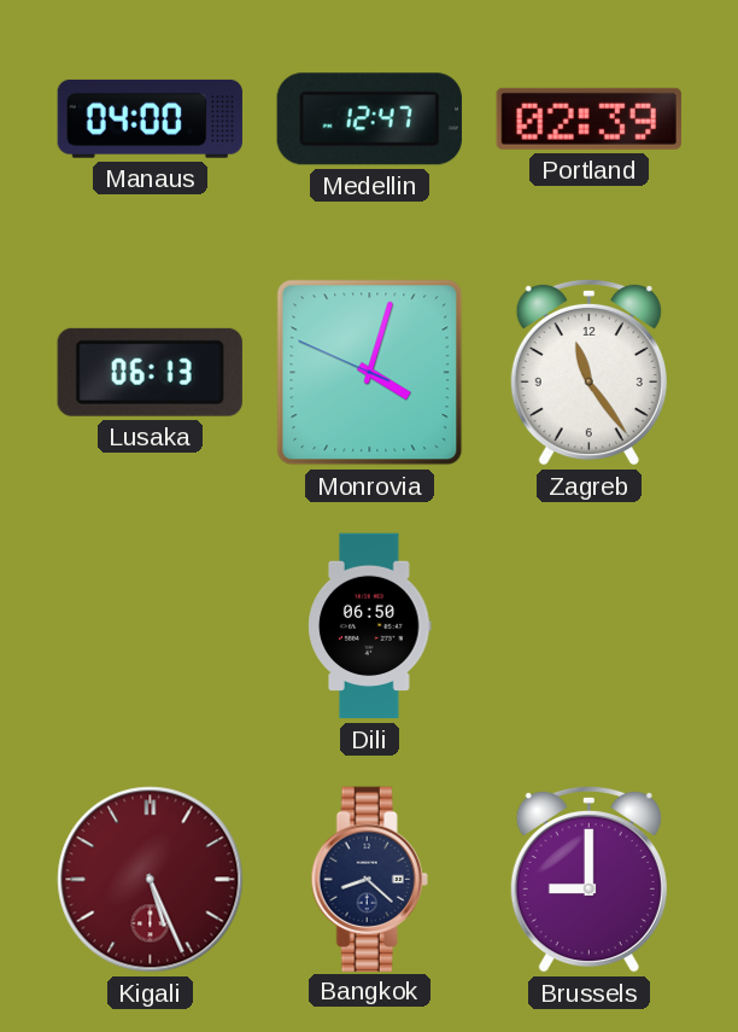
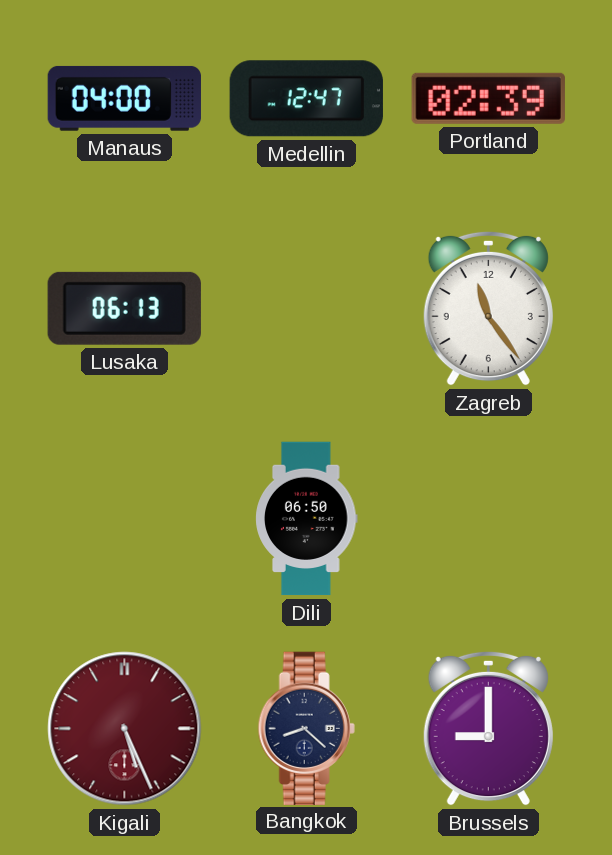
Monrovia: 4:02 -> none (370, 373)
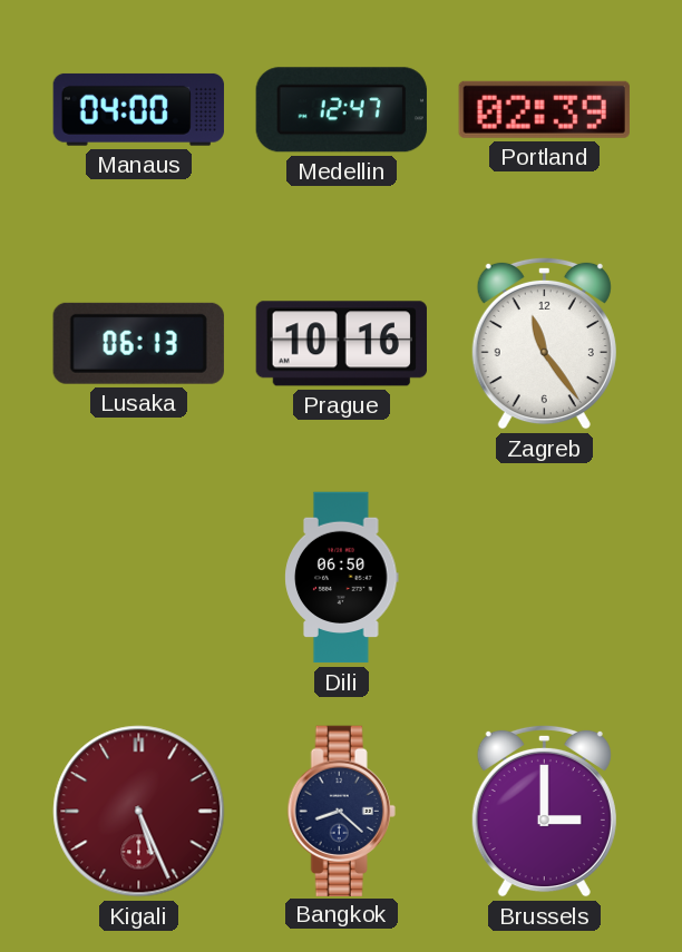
Prague: none -> 10:16 (341, 344)
Brussels: 9:00 -> 3:00 (544, 811)
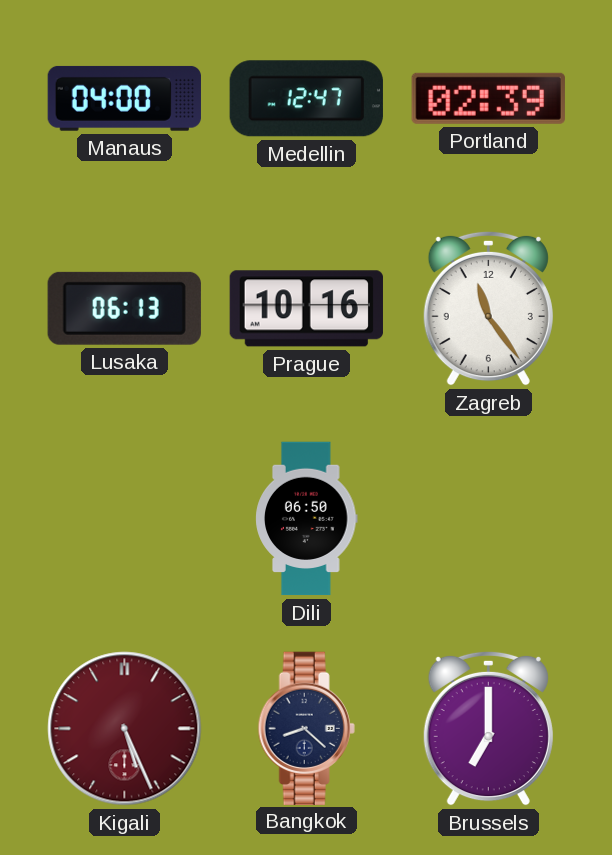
Brussels: 3:00 -> 7:00 (488, 728)
